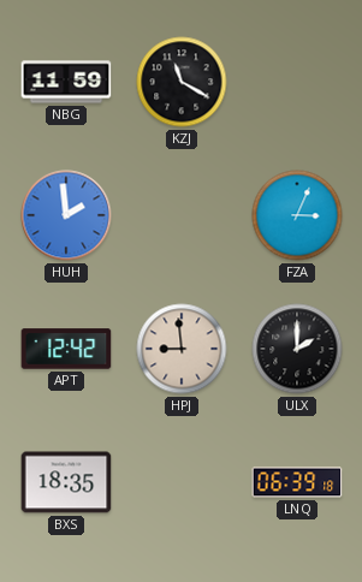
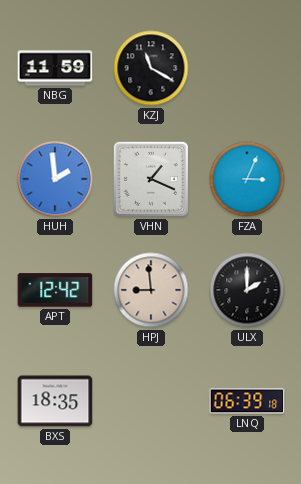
VHN: none -> 1:19 (151, 179)
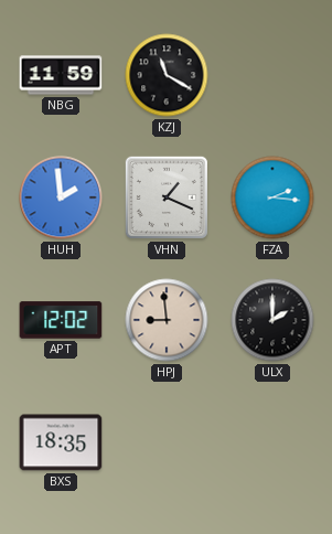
FZA: 3:04 -> 2:16 (272, 197)
APT: 12:42 -> 12:02 (61, 320)
LNQ: 06:39 -> none (247, 401)
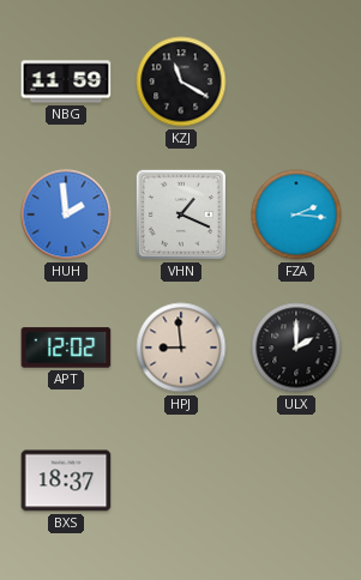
BXS: 18:35 -> 18:37 (66, 481)
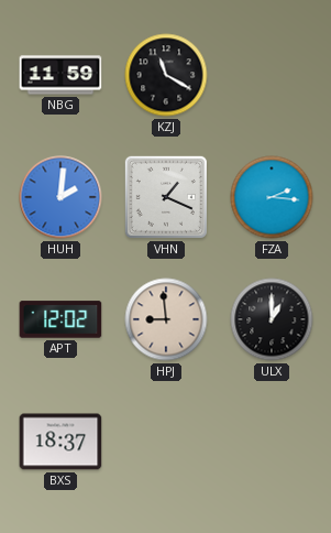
HUH: 1:59 -> 2:01 (60, 197)
ULX: 2:00 -> 1:00 (272, 319)
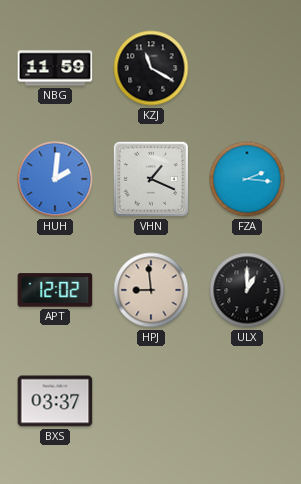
BXS: 18:37 -> 03:37 (55, 401)
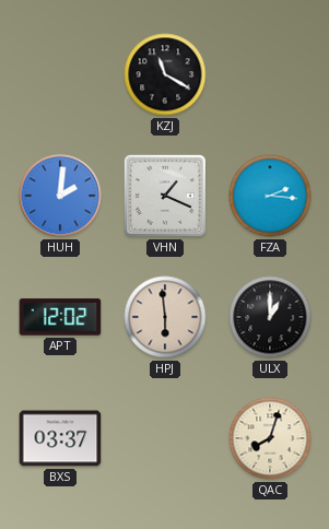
NBG: 11:59 -> none (55, 68)
HPJ: 8:59 -> 5:59 (165, 317)
QAC: none -> 8:03 (270, 438)
